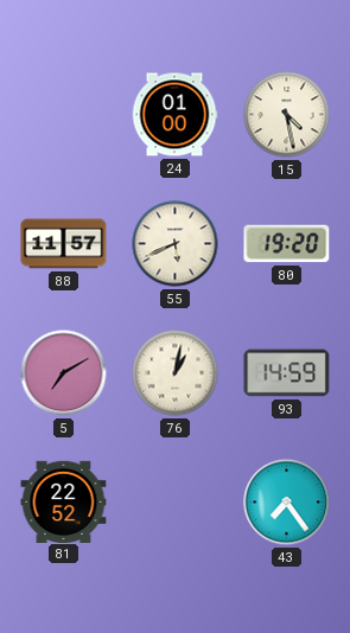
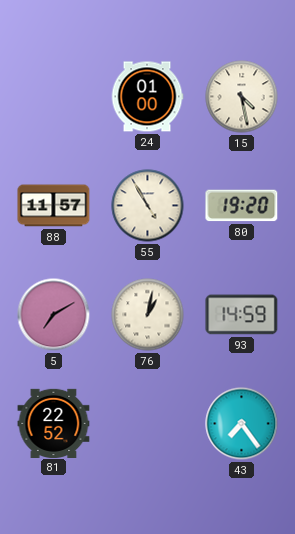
55: 5:41 -> 4:55 (148, 206)
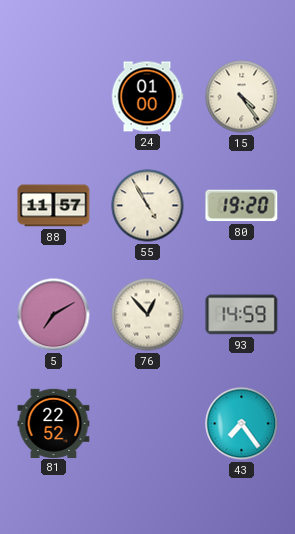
15: 4:28 -> 4:24 (242, 97)
76: 1:02 -> 12:53 (148, 315)
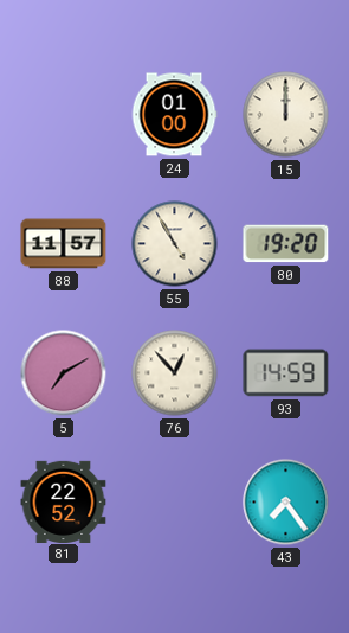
15: 4:24 -> 12:00 (286, 115)
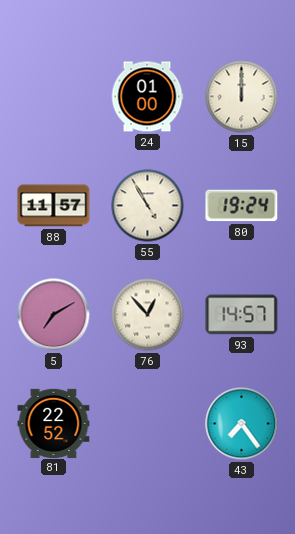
80: 19:20 -> 19:24 (242, 206)
93: 14:59 -> 14:57 (242, 315)
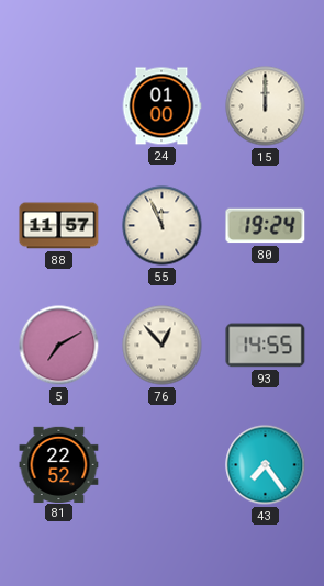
55: 4:55 -> 11:56 (163, 226)
93: 14:57 -> 14:55 (266, 346)
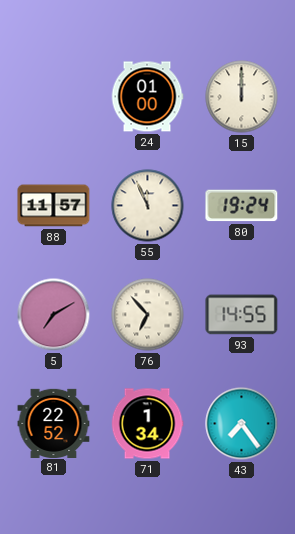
76: 12:53 -> 6:53 (148, 315)
71: none -> 1:34 (147, 424)
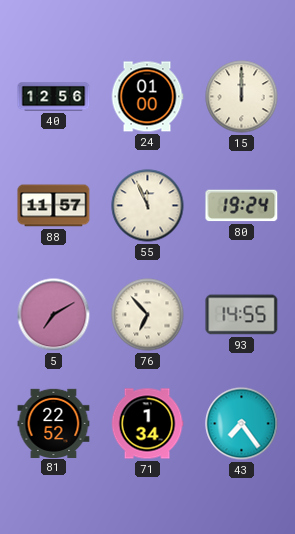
40: none -> 12:56 (54, 97)
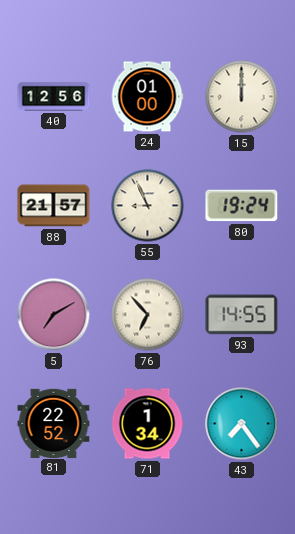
88: 11:57 -> 21:57 (54, 206)
55: 11:56 -> 8:56 (148, 206)
